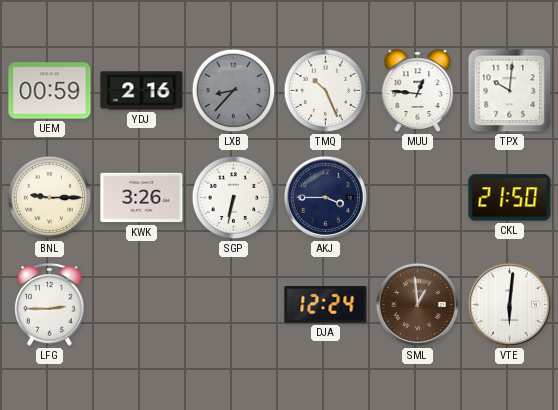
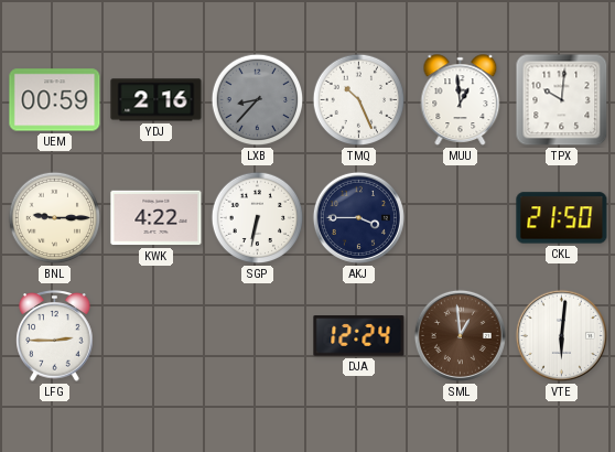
MUU: 12:46 -> 12:59 (461, 100)
KWK: 3:26 -> 4:22 (157, 218)
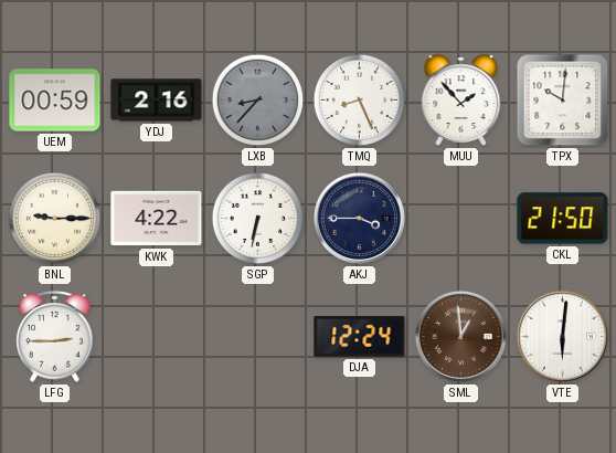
TMQ: 10:26 -> 8:26 (360, 101)
MUU: 12:59 -> 1:53 (461, 101)
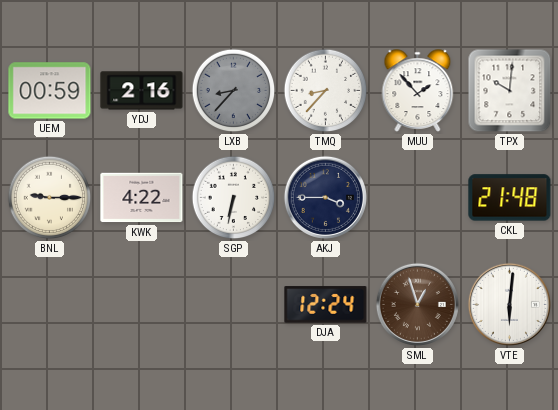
TMQ: 8:26 -> 8:37 (326, 91)
CKL: 21:50 -> 21:48 (510, 198)
LFG: 2:45 -> none (55, 337)
SML: 12:59 -> 12:57 (417, 304)
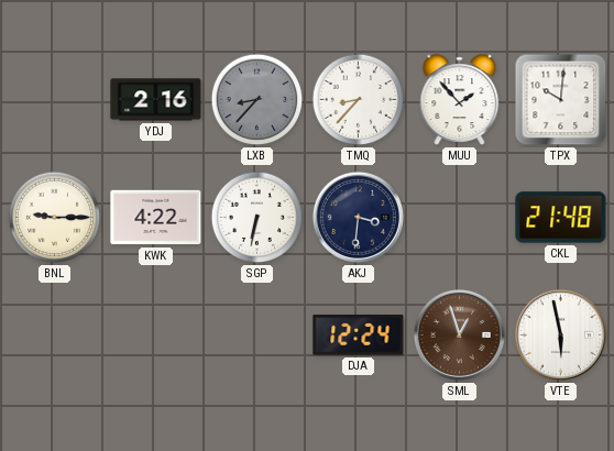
UEM: 00:59 -> none (50, 91)
AKJ: 3:45 -> 3:31 (358, 217)
VTE: 6:01 -> 5:58 (560, 334)
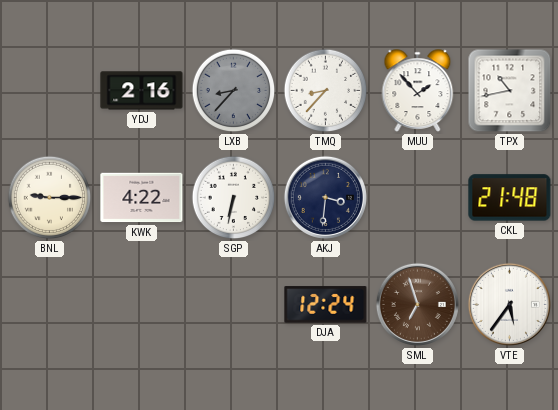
TPX: 10:01 -> 10:43 (510, 91)
SML: 12:57 -> 6:57 (417, 304)
VTE: 5:58 -> 5:36 (509, 304)
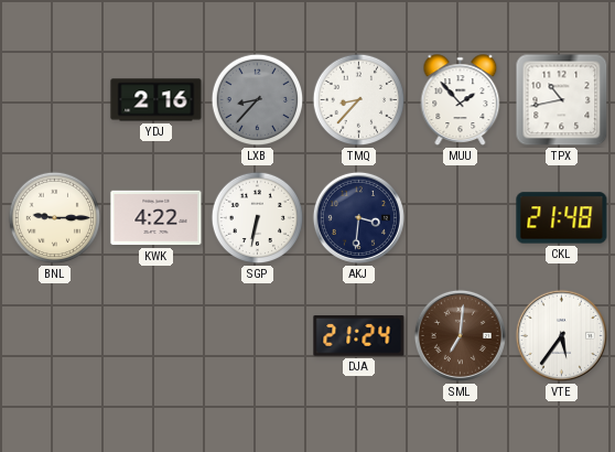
DJA: 12:24 -> 21:24 (359, 336)
SML: 6:57 -> 7:01 (460, 335)
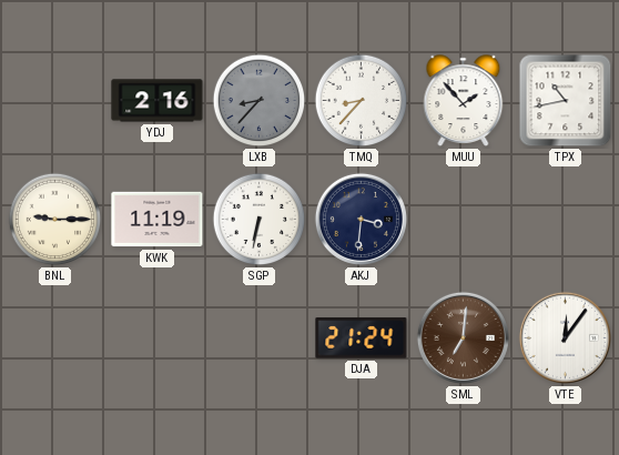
KWK: 4:22 -> 11:19 (158, 220)
CKL: 21:48 -> none (562, 218)
VTE: 5:36 -> 12:06 (565, 337)
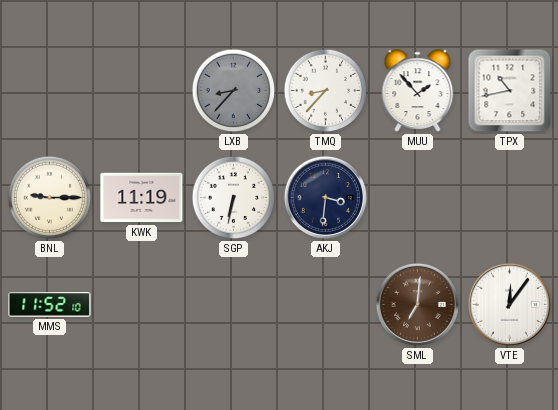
YDJ: 2:16 -> none (158, 101)
MMS: none -> 11:52 (50, 305)
DJA: 21:24 -> none (362, 338)
